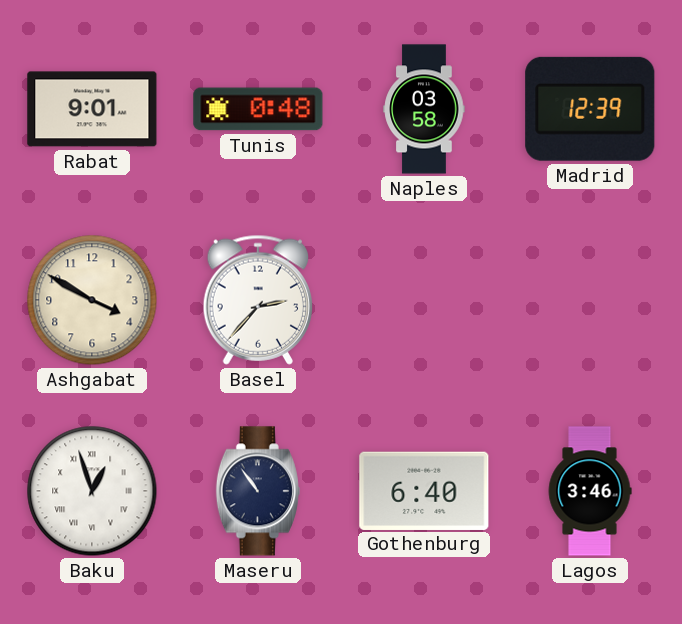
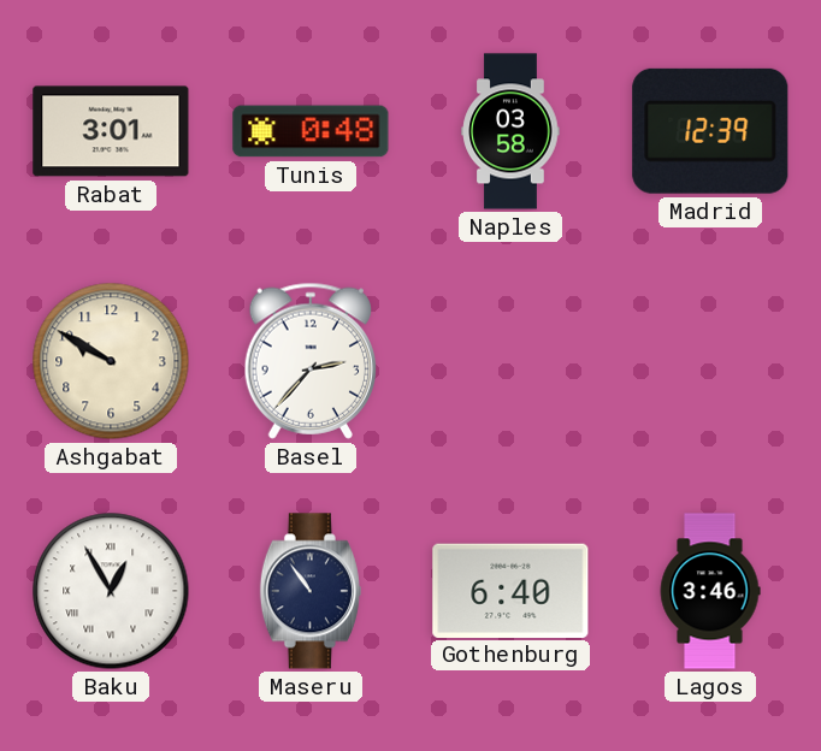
Rabat: 9:01 -> 3:01 (111, 131)
Ashgabat: 3:50 -> 9:50 (111, 361)
Baku: 12:57 -> 12:55 (111, 591)
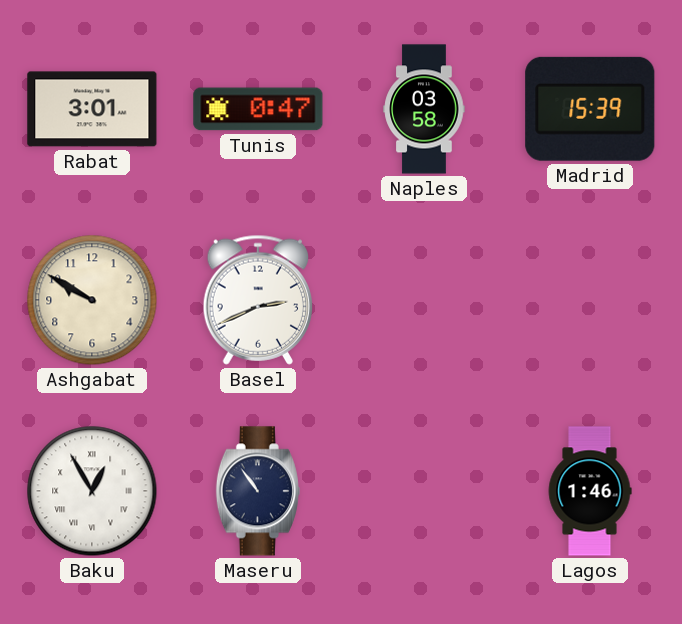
Tunis: 0:48 -> 0:47 (258, 109)
Madrid: 12:39 -> 15:39 (590, 109)
Basel: 2:37 -> 2:41 (257, 300)
Gothenburg: 6:40 -> none (510, 590)
Lagos: 3:46 -> 1:46 (590, 491)
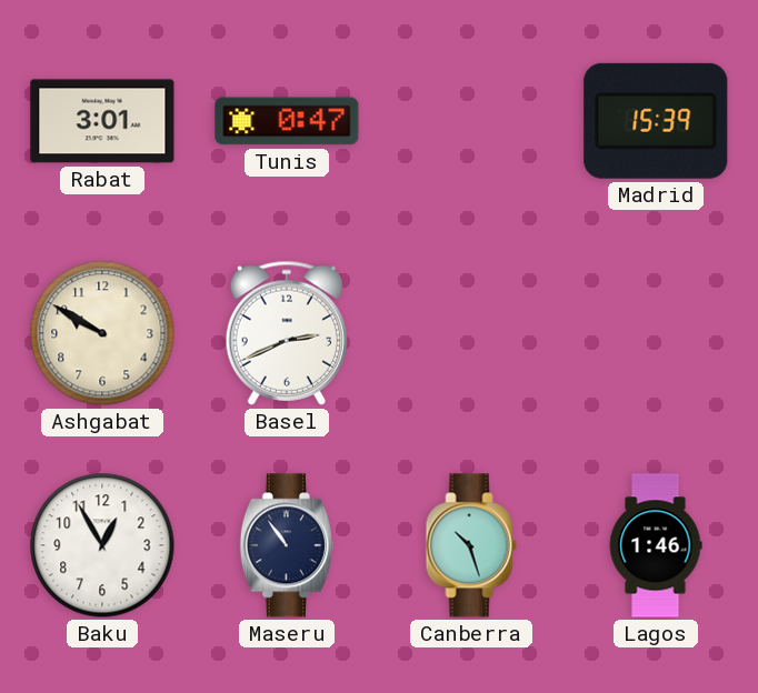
Naples: 03:58 -> none (424, 109)
Baku numerals: Roman -> Arabic (102, 545)
Canberra: none -> 10:27 (471, 545)
